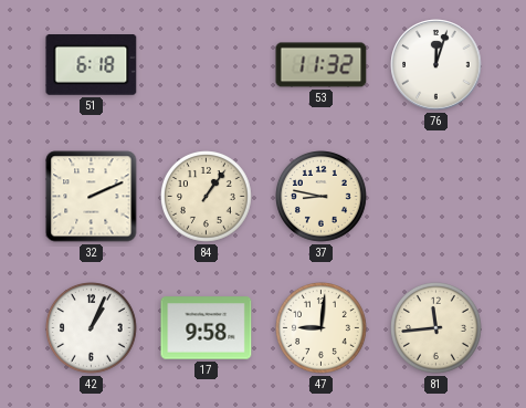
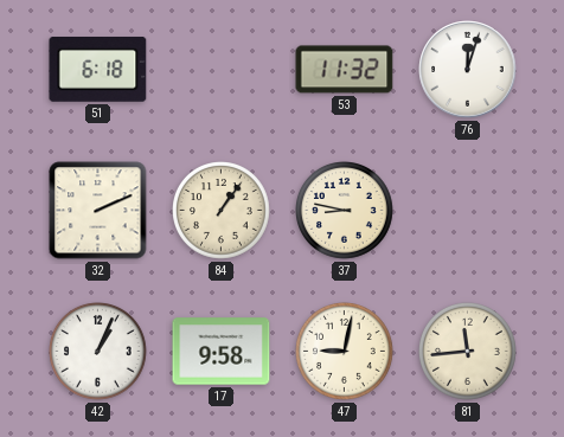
47: 9:01 -> 9:02 (345, 352)
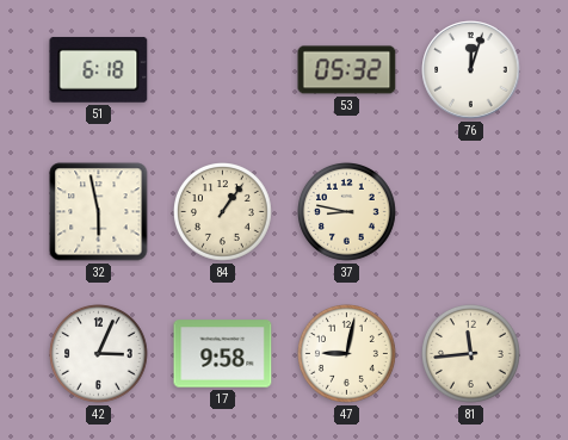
53: 11:32 -> 05:32 (347, 70)
32: 2:11 -> 5:58 (99, 212)
42: 1:04 -> 3:04 (99, 354)
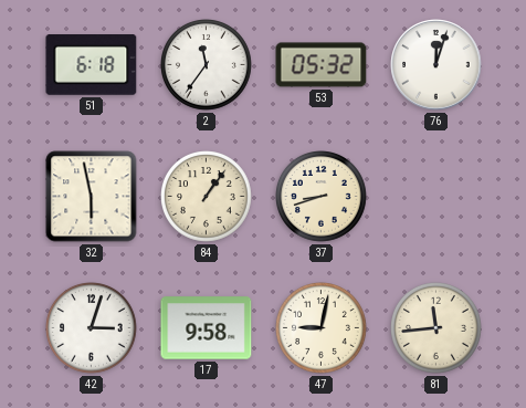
2: none -> 11:36 (207, 65)
37: 8:47 -> 8:42 (322, 197)
42: 3:04 -> 3:03 (92, 328)
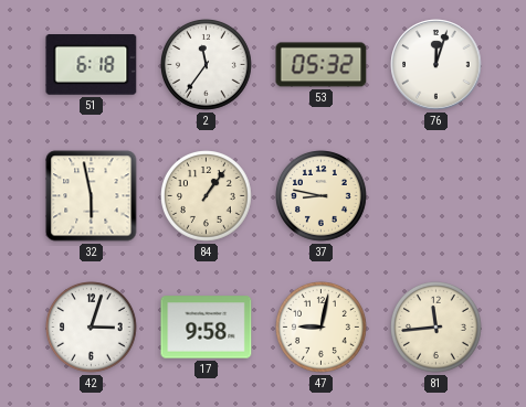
37: 8:42 -> 8:47 (322, 196)
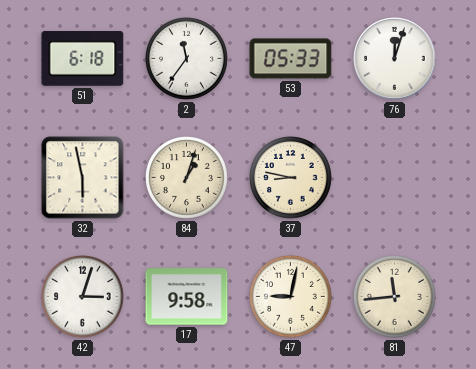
53: 05:32 -> 05:33 (291, 59)
84: 1:06 -> 1:03 (187, 178)
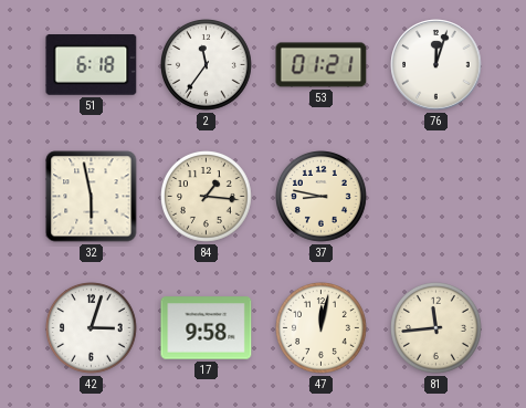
53: 05:33 -> 01:21 (322, 65)
84: 1:03 -> 1:16 (207, 197)
47: 9:02 -> 12:02 (322, 328)
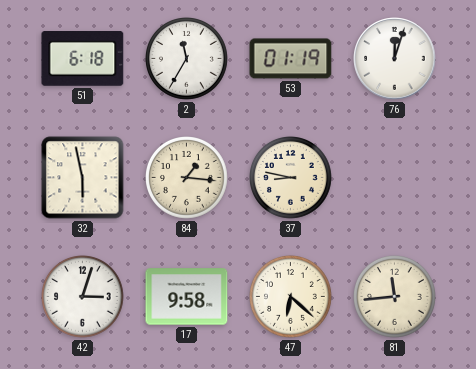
2: 11:36 -> 11:35 (187, 59)
53: 01:21 -> 01:19 (291, 59)
47: 12:02 -> 6:22 (291, 297)
